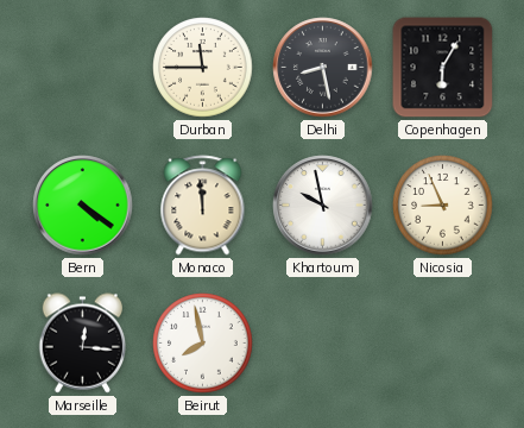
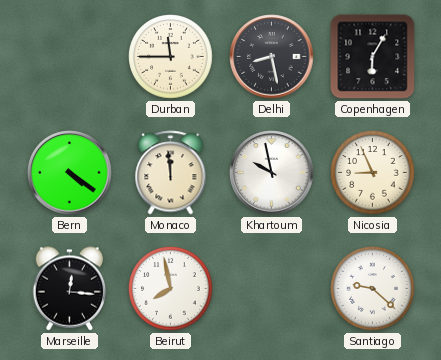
Santiago: none -> 9:22 (373, 289)
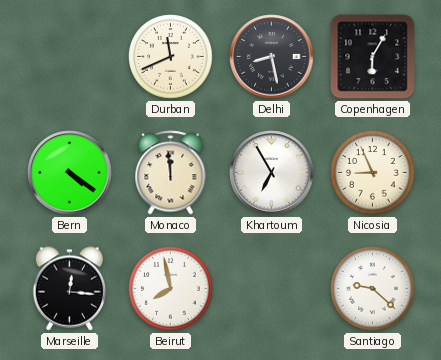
Durban: 11:45 -> 11:41 (171, 57)
Khartoum: 9:58 -> 6:55 (272, 173)
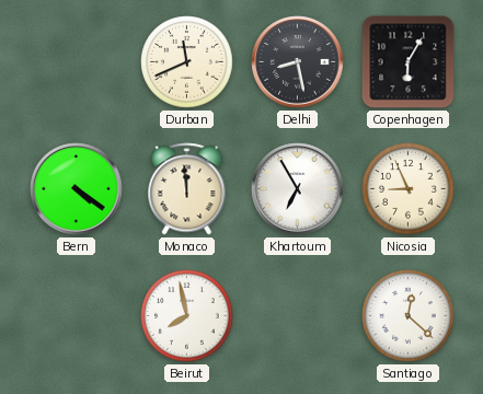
Marseille: 12:16 -> none (70, 289)
Santiago: 9:22 -> 12:22 (409, 316)
